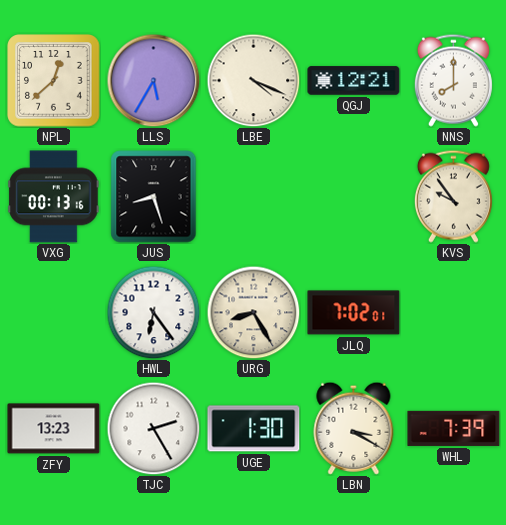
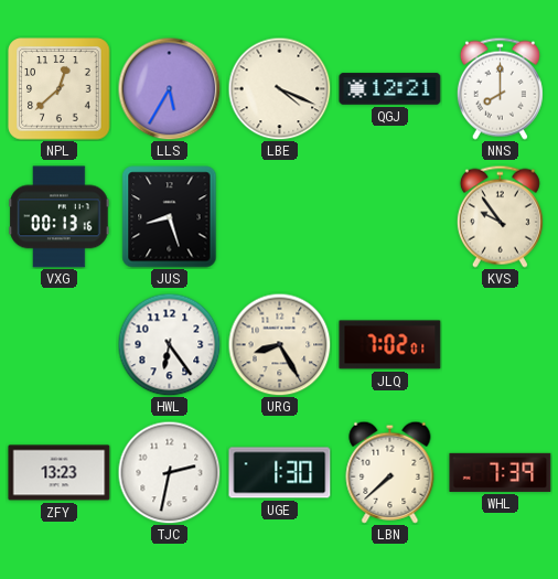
TJC: 2:25 -> 2:32 (169, 472)
LBN: 3:20 -> 7:38 (390, 472)
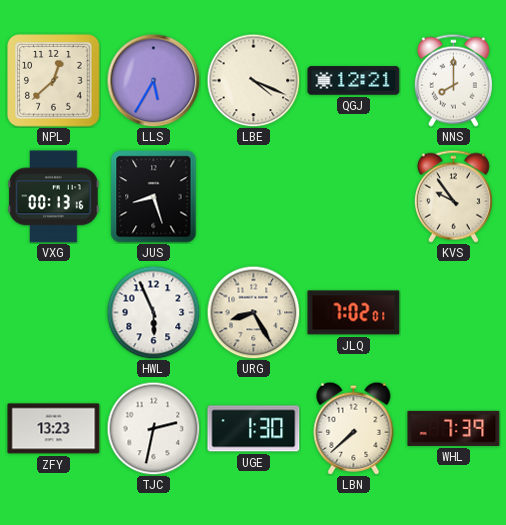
HWL: 6:24 -> 5:56 (153, 312)
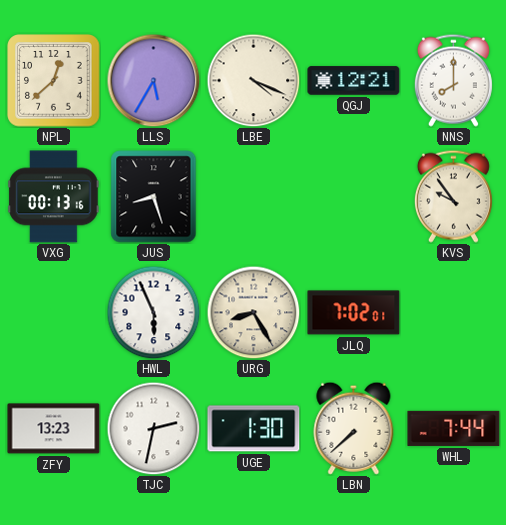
WHL: 7:39 -> 7:44 (454, 428)
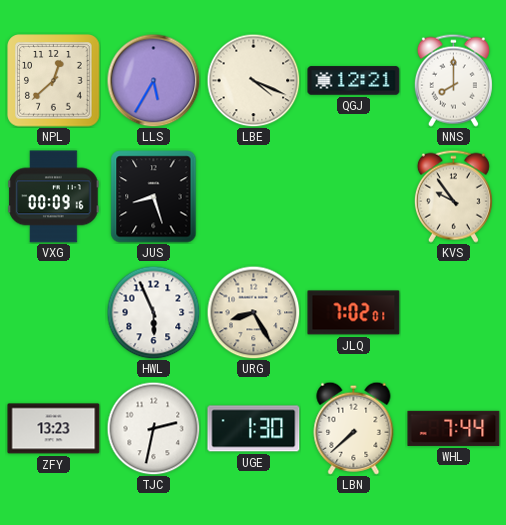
VXG: 00:13 -> 00:09 (54, 197)
